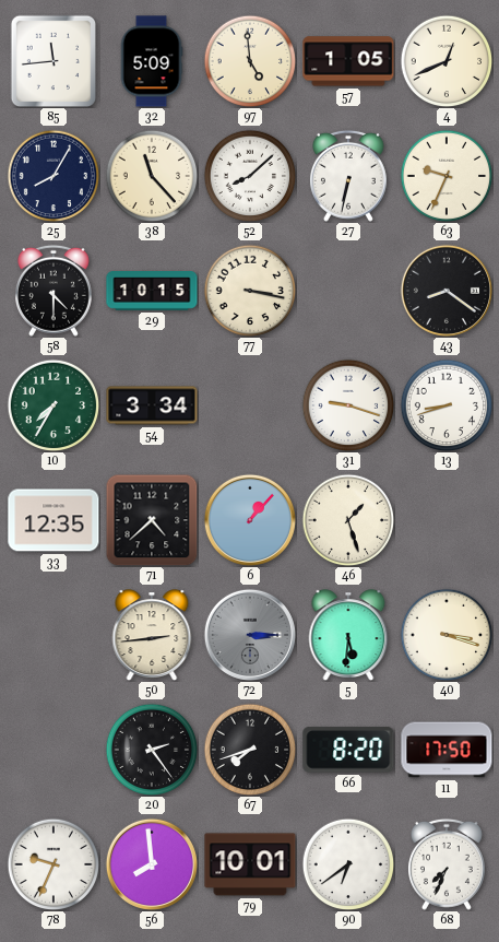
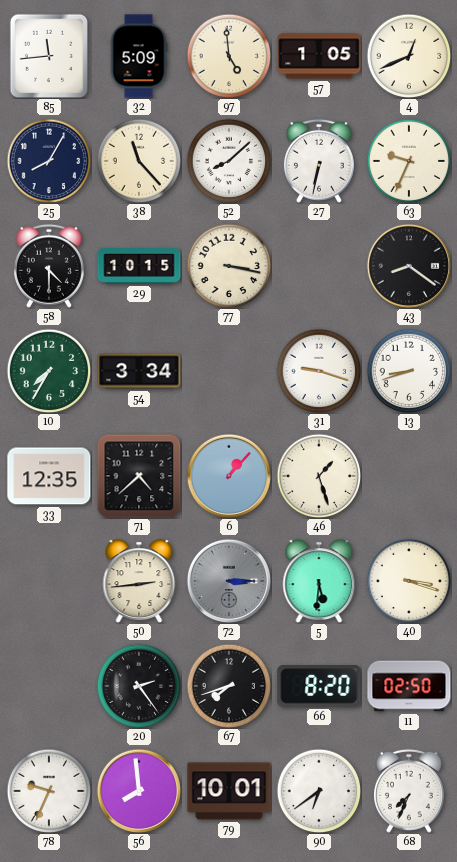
11: 17:50 -> 02:50 (409, 686)
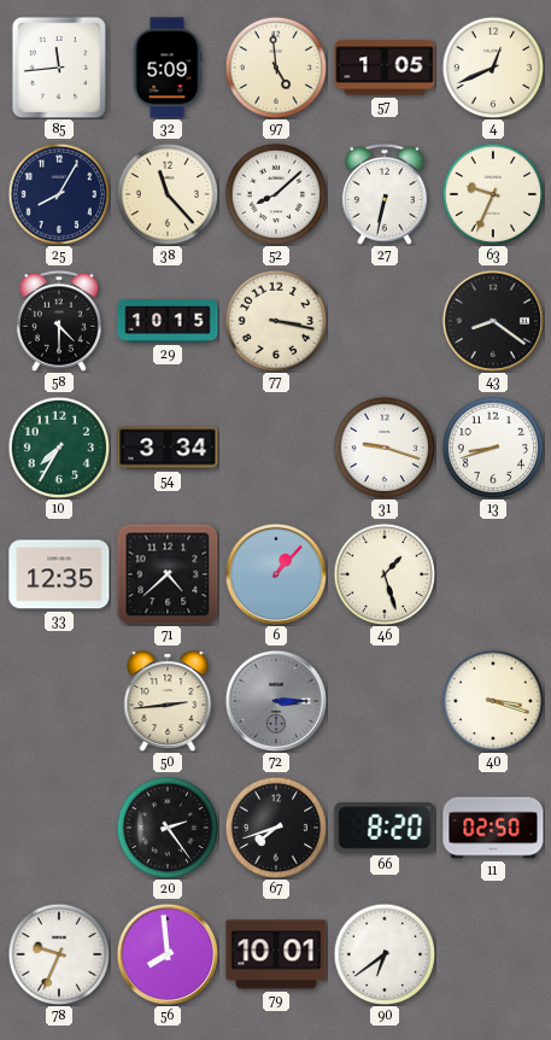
5: 5:31 -> none (319, 581)
68: 7:34 -> none (409, 791)
